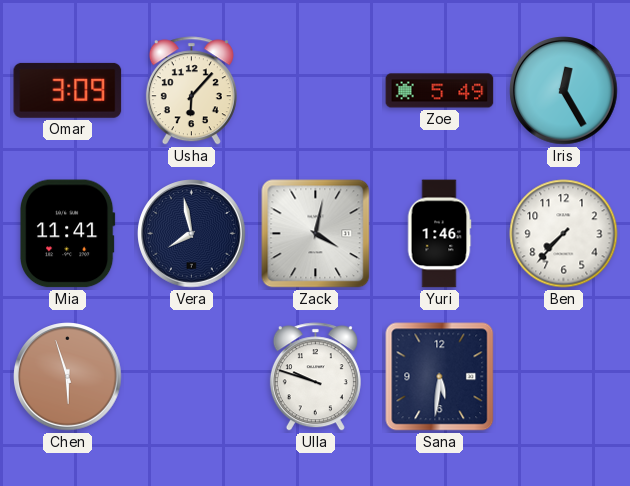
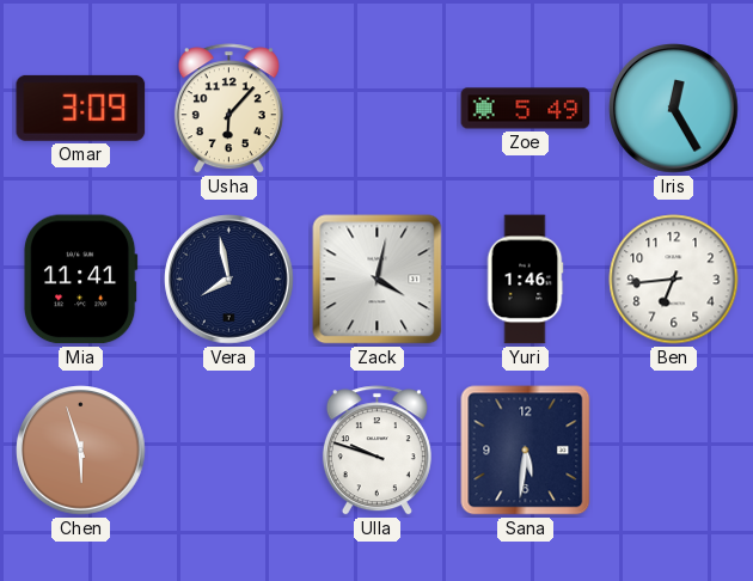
Ben: 7:37 -> 6:44 (674, 280)
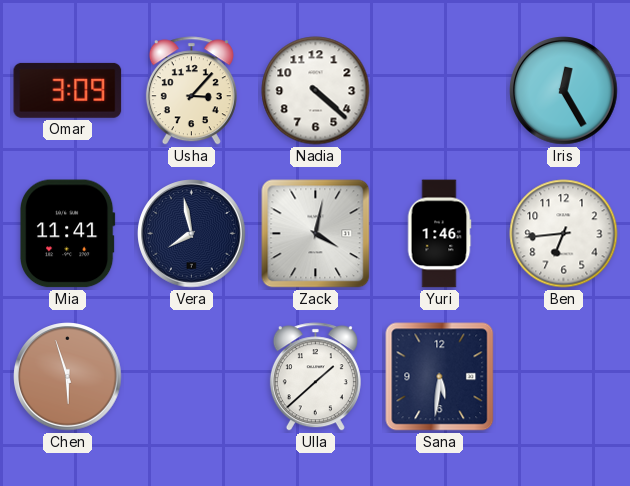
Usha: 6:07 -> 3:07 (191, 91)
Nadia: none -> 4:22 (316, 91)
Zoe: 5:49 -> none (526, 109)
Ulla: 9:48 -> 1:38 (315, 377)
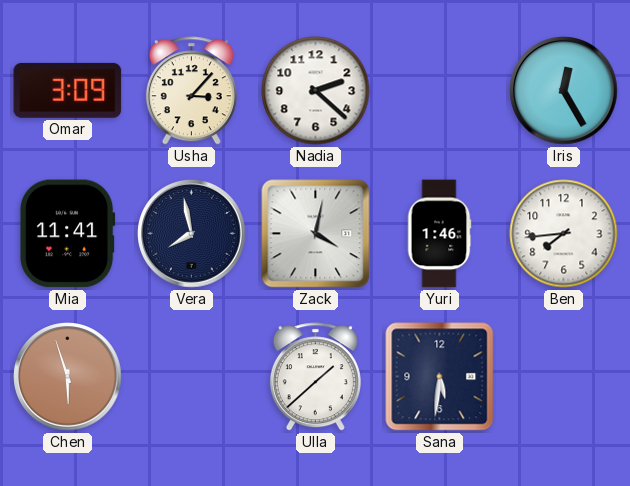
Nadia: 4:22 -> 2:22 (316, 91)
Ben: 6:44 -> 7:44 (564, 234)
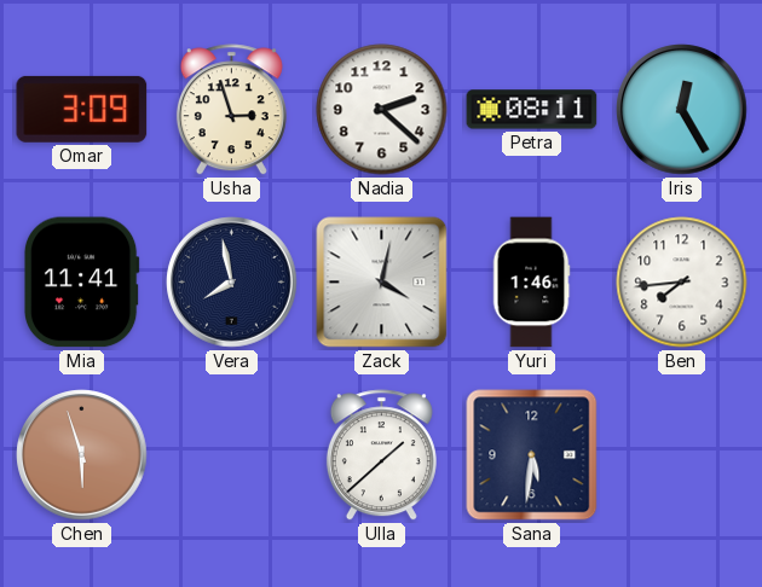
Usha: 3:07 -> 2:57 (231, 110)
Petra: none -> 08:11 (532, 110)
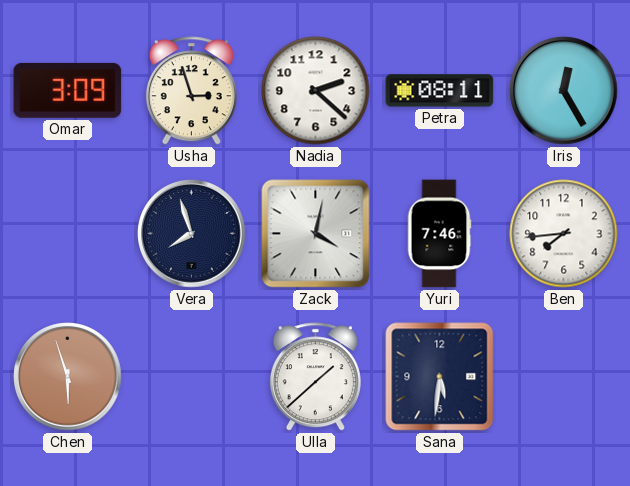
Mia: 11:41 -> none (81, 283)
Vera: 7:58 -> 7:57 (192, 234)
Yuri: 1:46 -> 7:46 (439, 234)
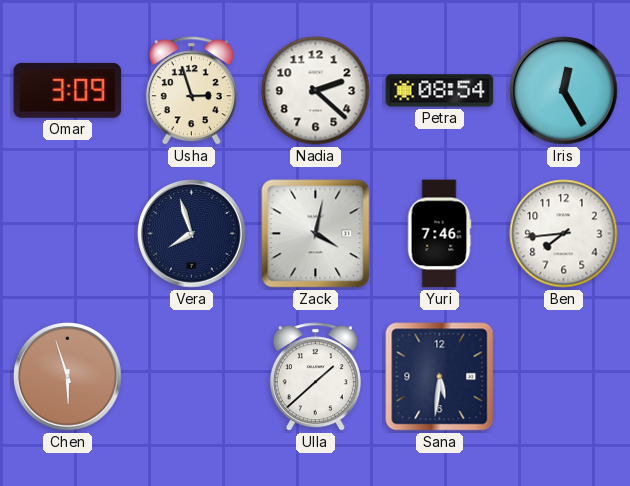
Petra: 08:11 -> 08:54 (440, 91)
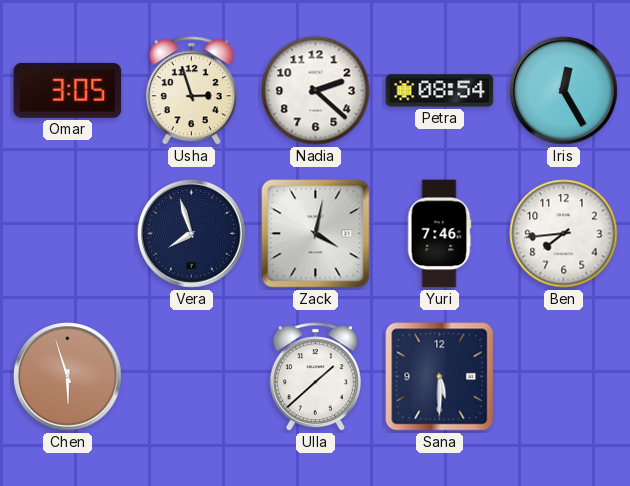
Omar: 3:09 -> 3:05 (68, 90)
Sana: 5:31 -> 5:30 (440, 377)
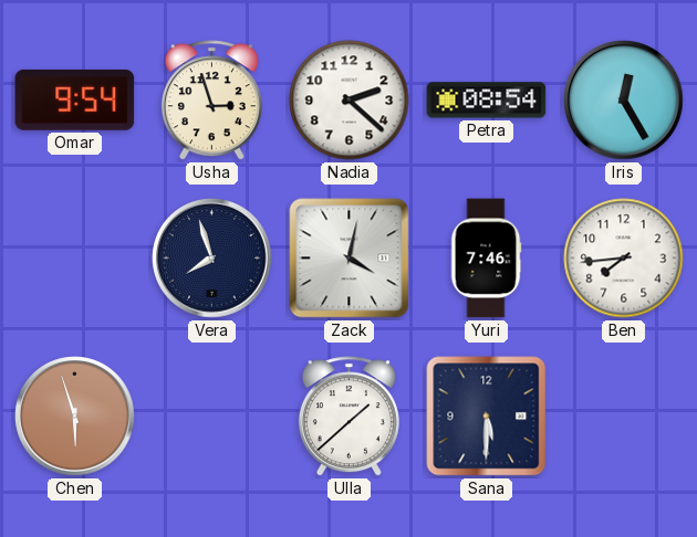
Omar: 3:05 -> 9:54 (75, 99)
